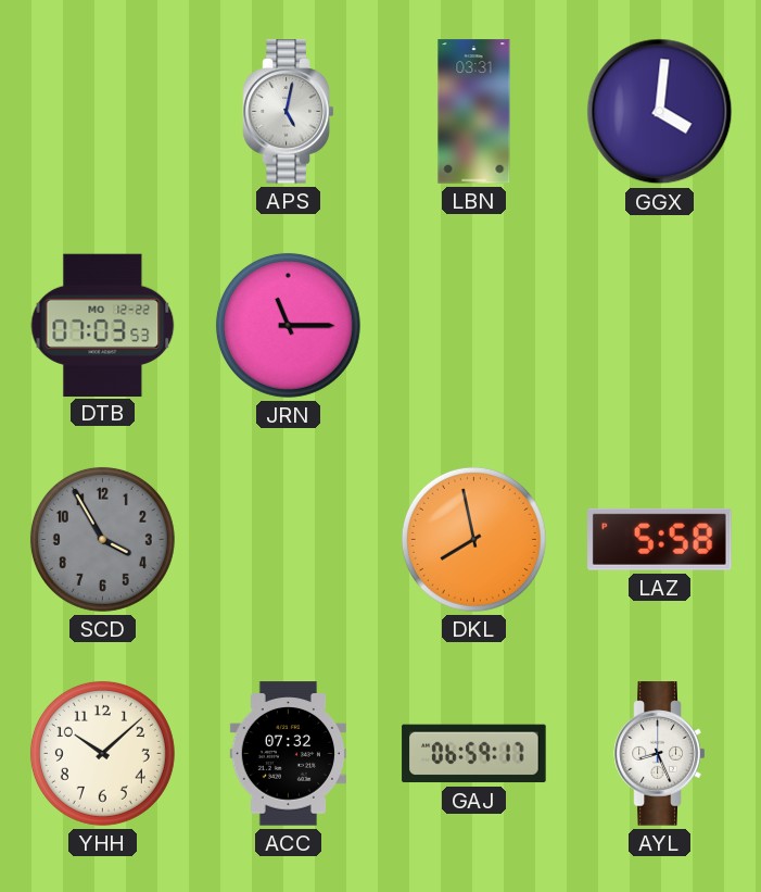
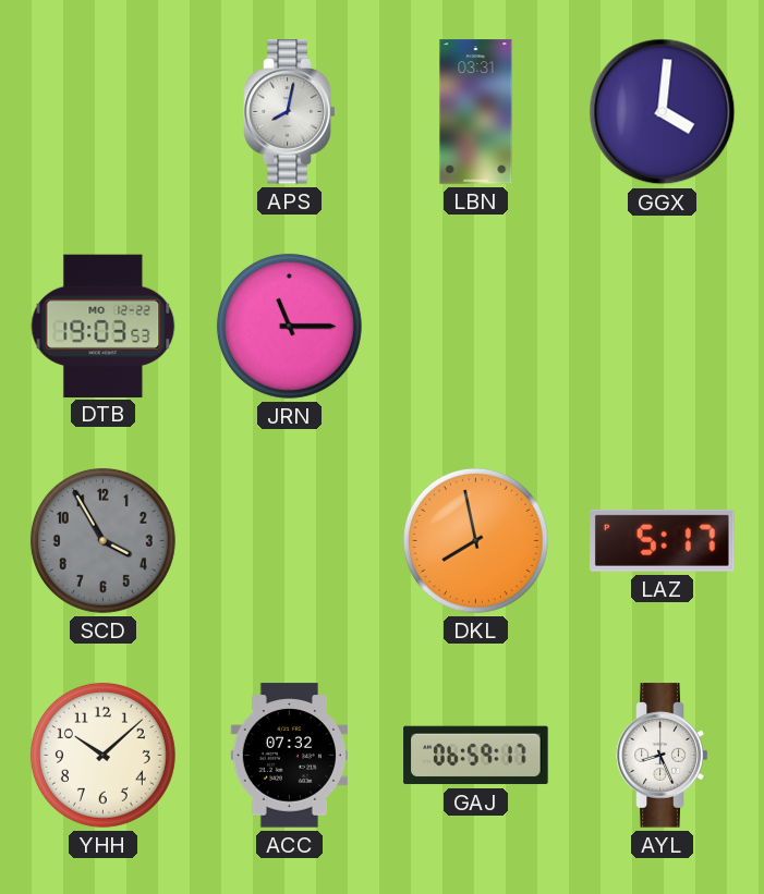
APS: 5:02 -> 8:02 (290, 112)
DTB: 07:03 -> 19:03 (104, 326)
LAZ: 5:58 -> 5:17 (663, 540)
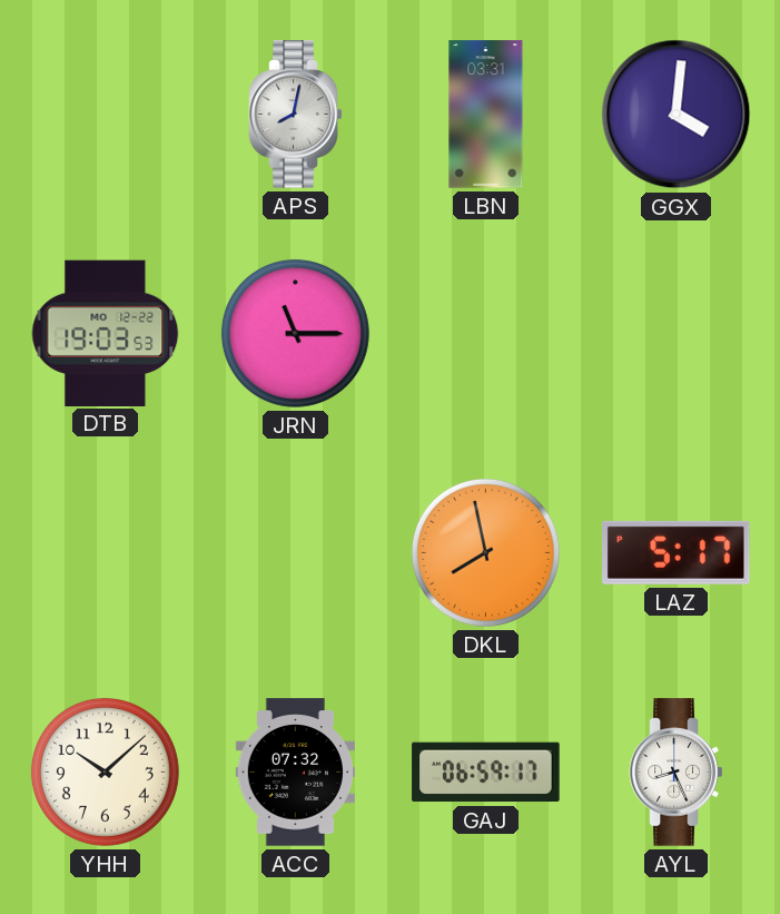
SCD: 3:55 -> none (102, 540)
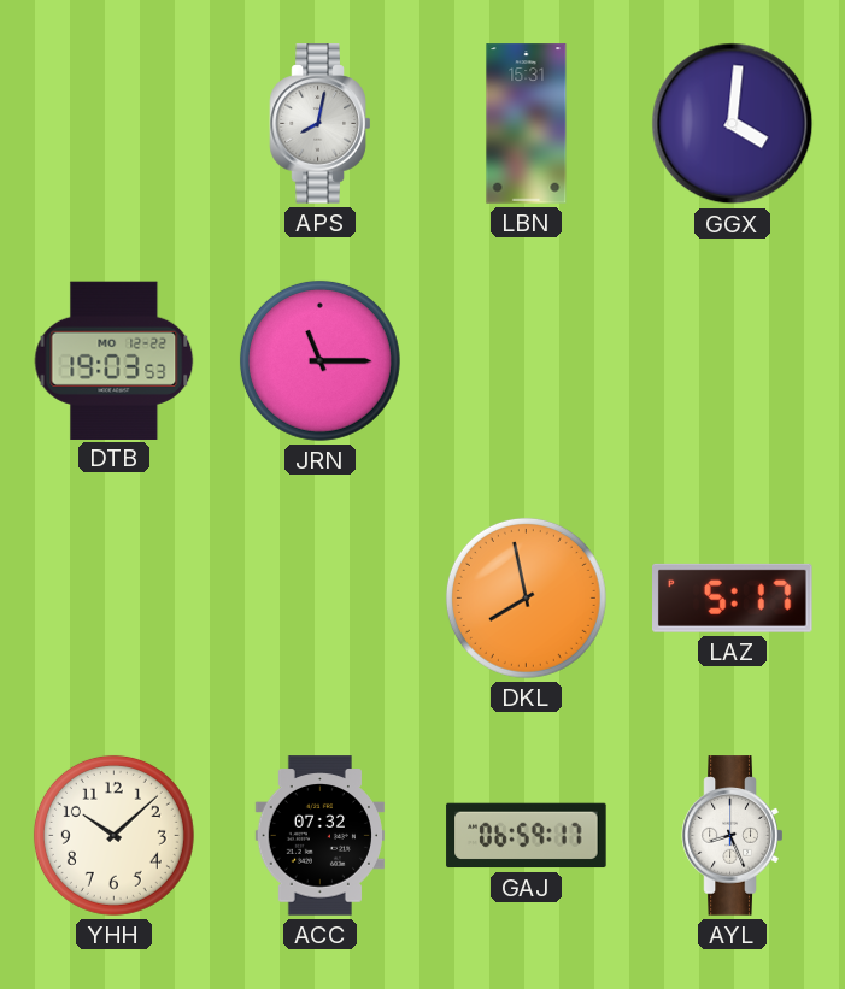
LBN: 03:31 -> 15:31 (527, 124)
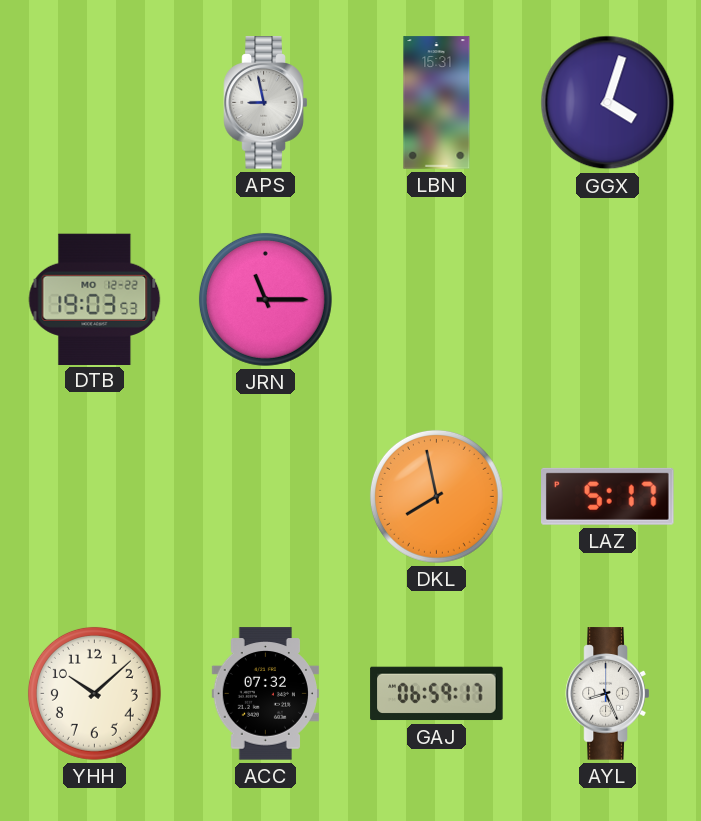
APS: 8:02 -> 8:58 (266, 103)
GGX: 4:01 -> 4:03 (608, 103)
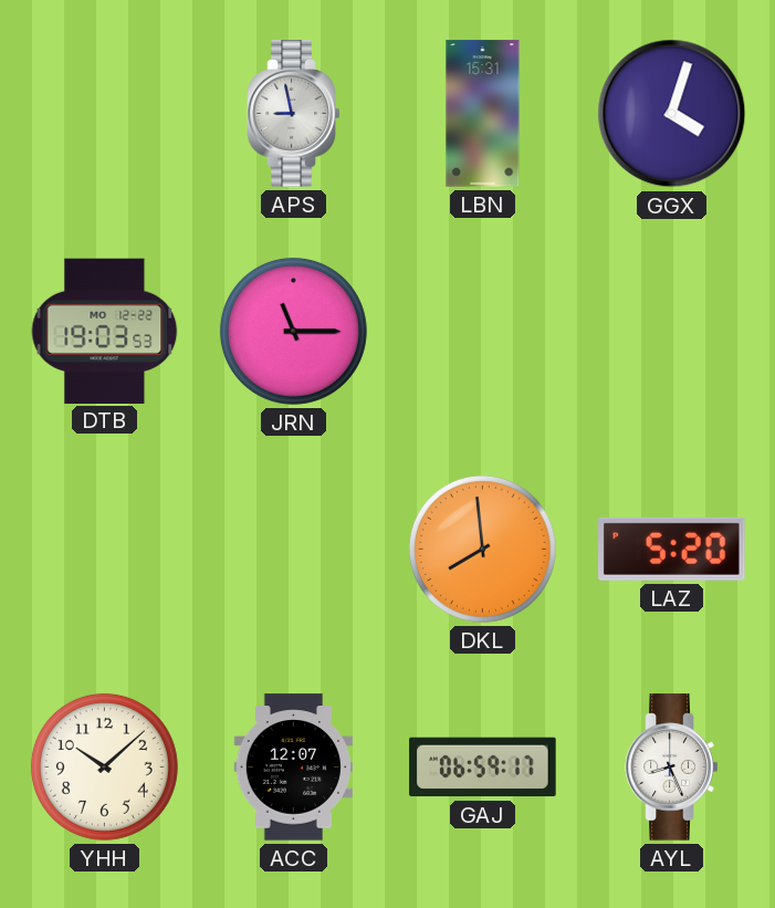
DKL: 7:58 -> 7:59 (482, 549)
LAZ: 5:17 -> 5:20 (672, 549)
ACC: 07:32 -> 12:07 (293, 768)
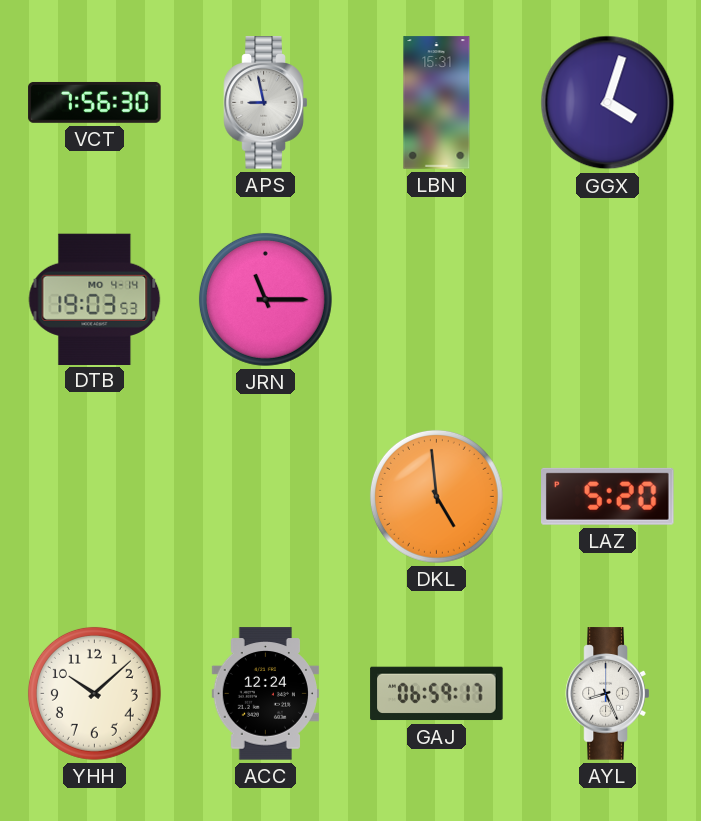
VCT: none -> 7:56 (95, 102)
DTB date: MO 12-22 -> MO 4-14 (95, 299)
DKL: 7:59 -> 4:59 (436, 496)
ACC: 12:07 -> 12:24 (265, 694)
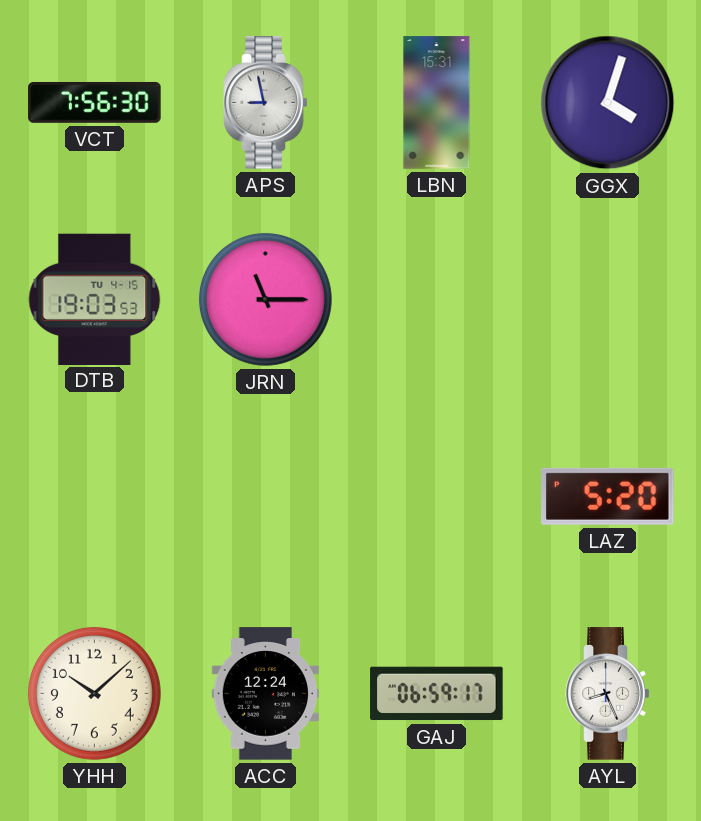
DTB date: MO 4-14 -> TU 4-15 (95, 299)
DKL: 4:59 -> none (436, 496)
